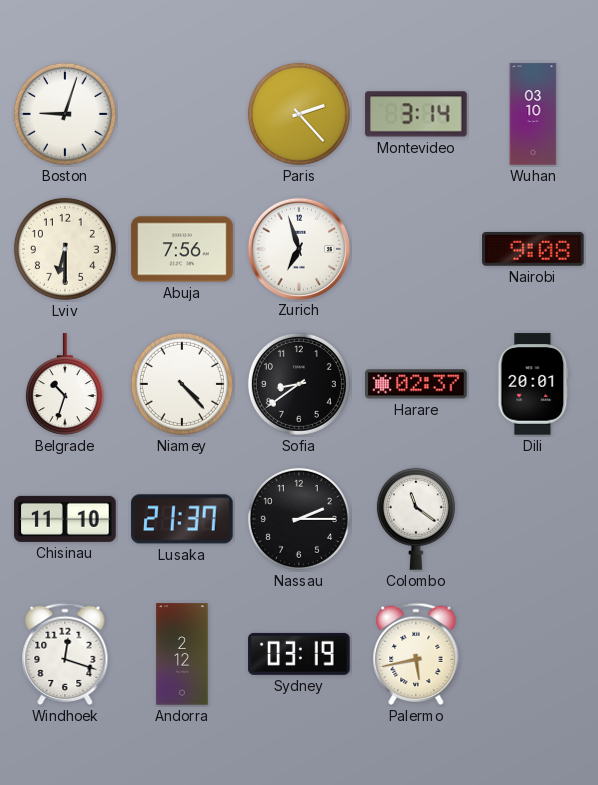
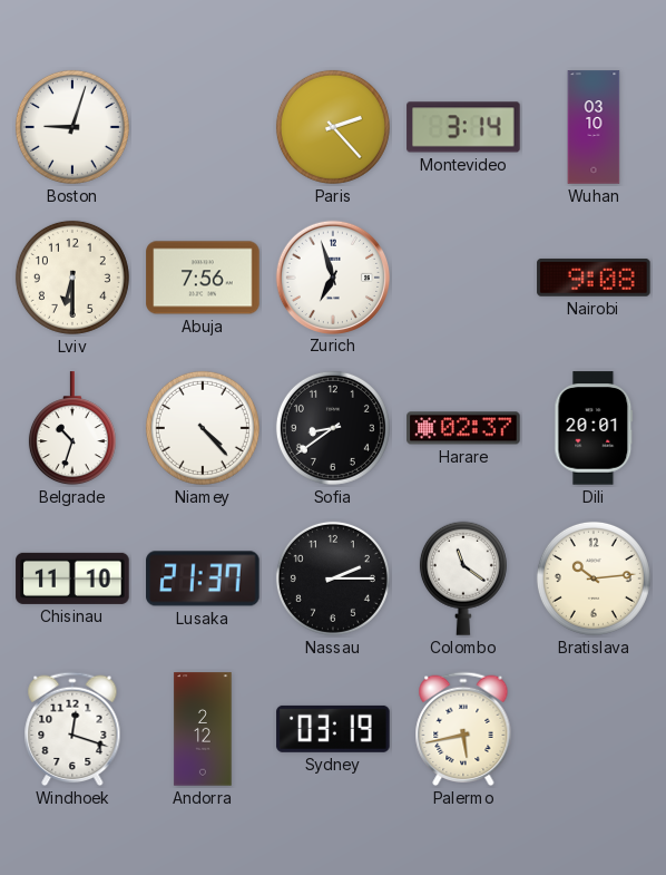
Bratislava: none -> 10:14 (594, 579)
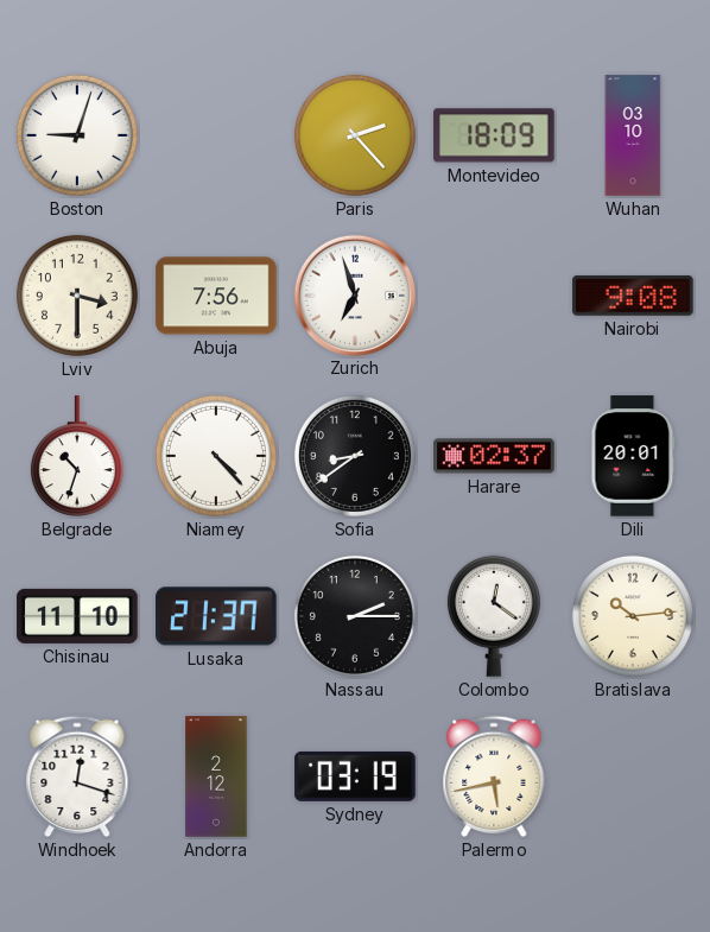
Montevideo: 3:14 -> 18:09 (494, 135)
Lviv: 6:30 -> 3:30 (77, 296)
Colombo: 11:21 -> 12:21 (494, 616)
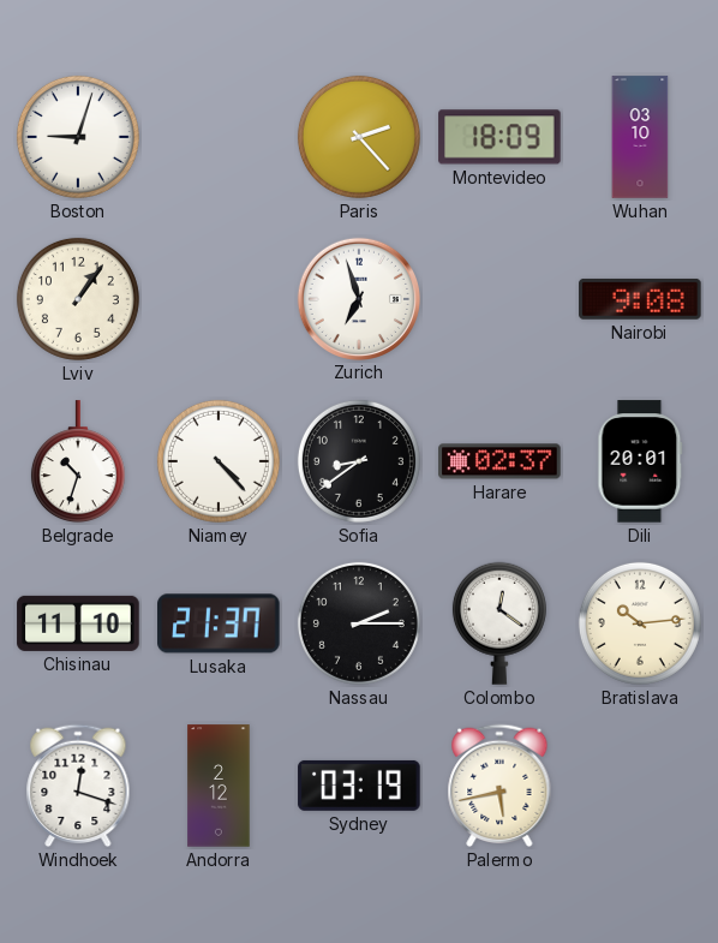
Lviv: 3:30 -> 1:06 (78, 299)
Abuja: 7:56 -> none (216, 296)
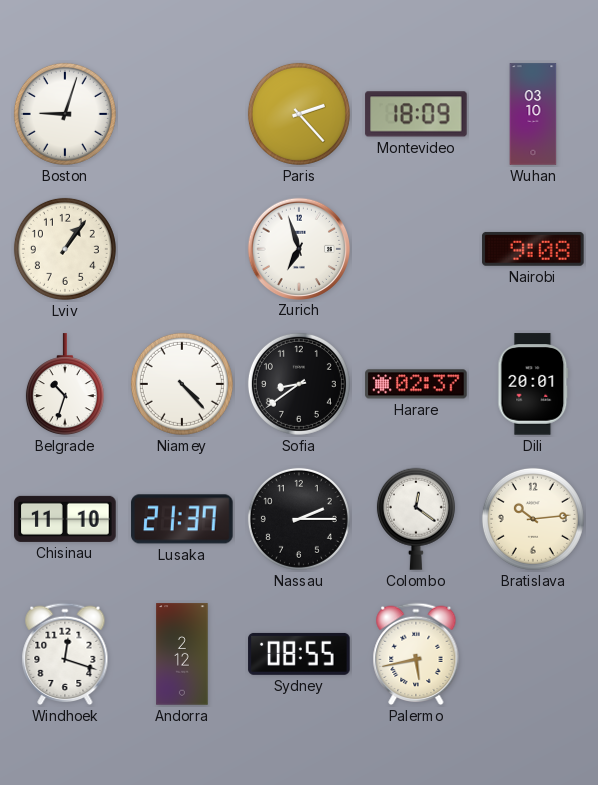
Sydney: 03:19 -> 08:55 (299, 654)
